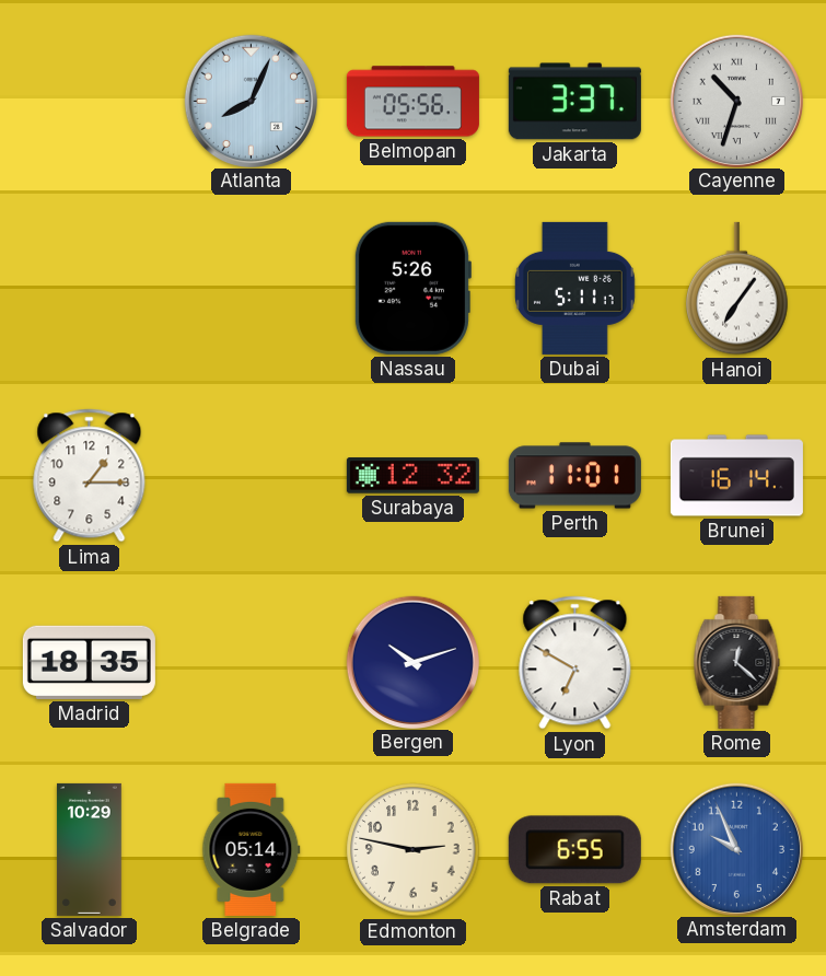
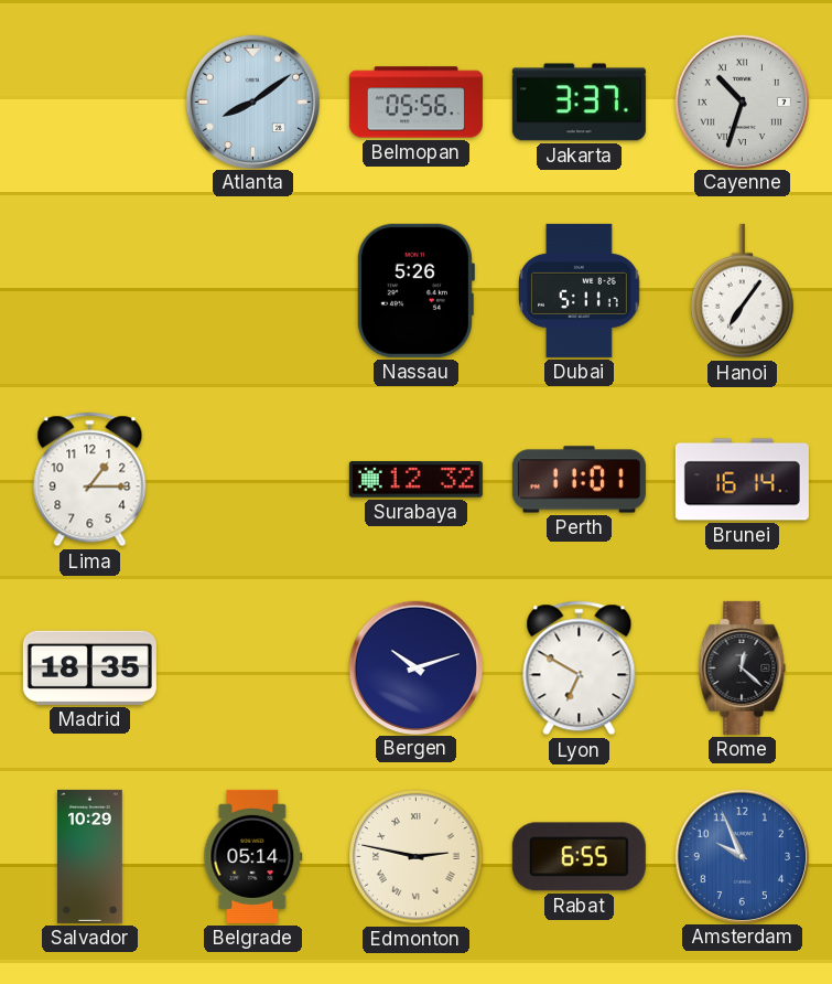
Atlanta: 8:04 -> 8:09 (252, 101)
Edmonton numerals: Arabic -> Roman (417, 857)
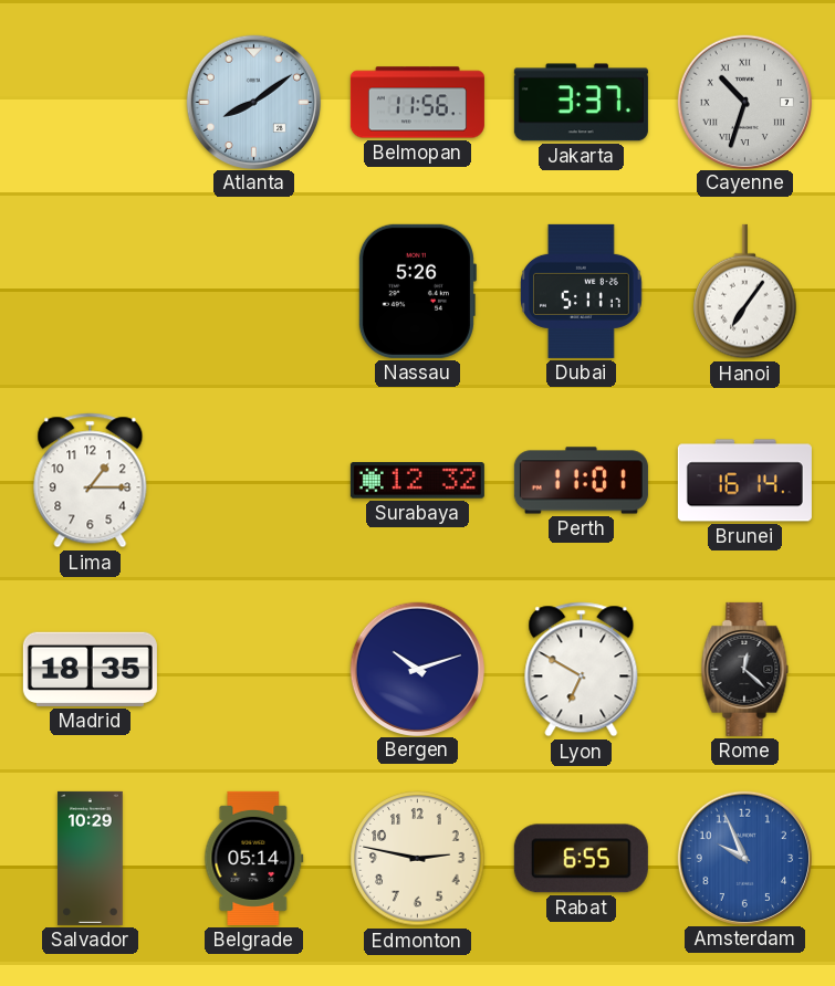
Belmopan: 05:56 -> 11:56 (417, 103)
Edmonton numerals: Roman -> Arabic (418, 859)
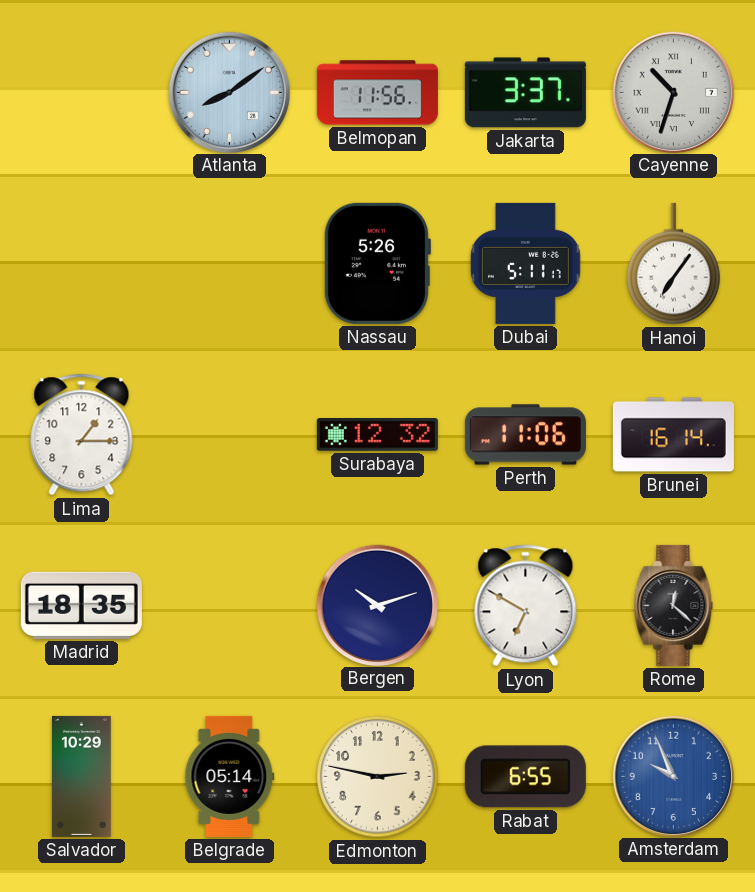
Perth: 11:01 -> 11:06 (525, 435)
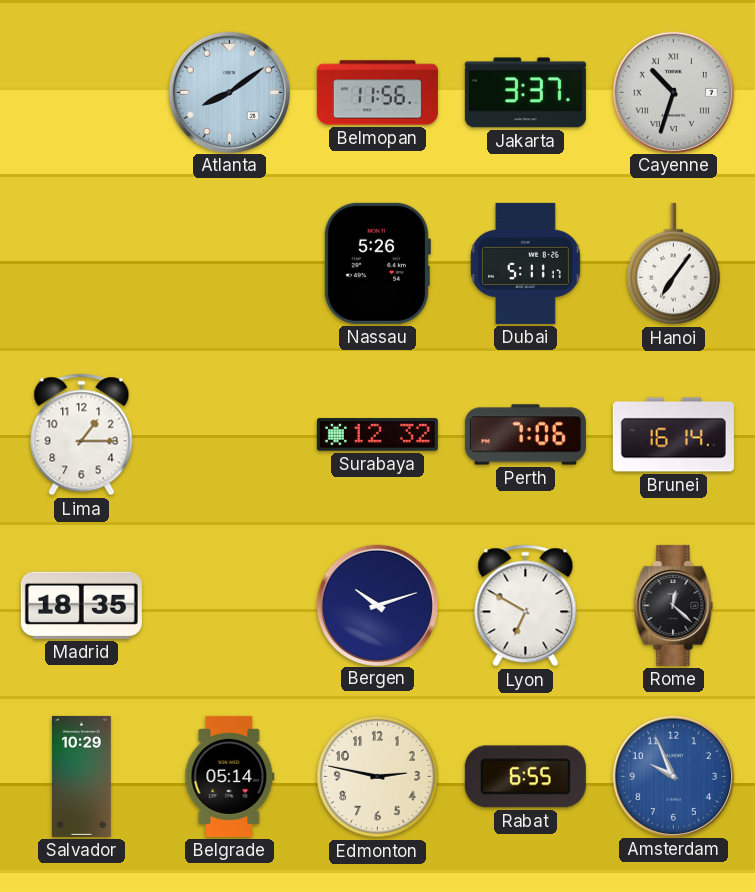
Perth: 11:06 -> 7:06 (525, 435)
